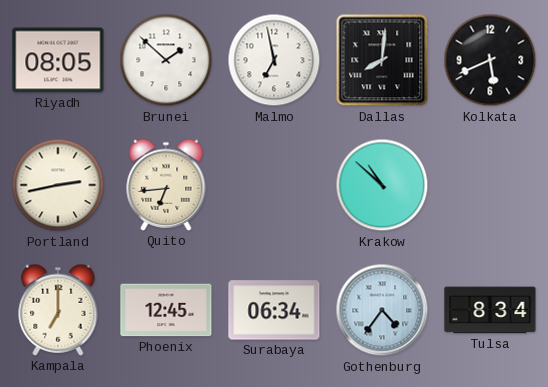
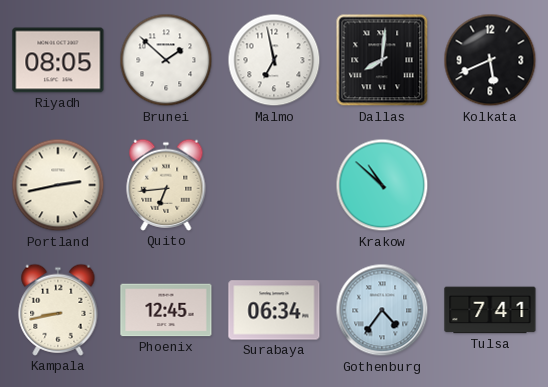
Kampala: 7:00 -> 8:43 (58, 310)
Tulsa: 8:34 -> 7:41 (490, 310)
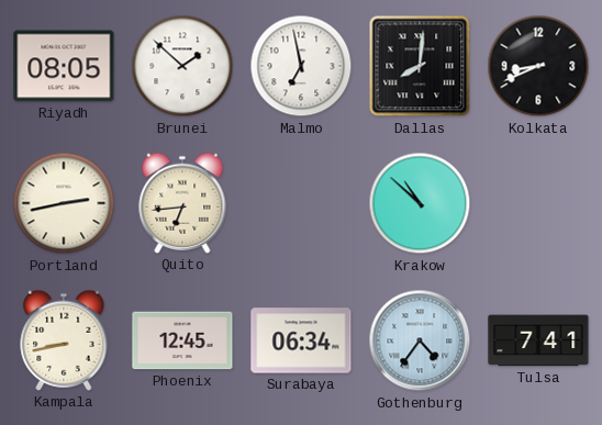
Kolkata: 5:41 -> 8:41 (538, 66)
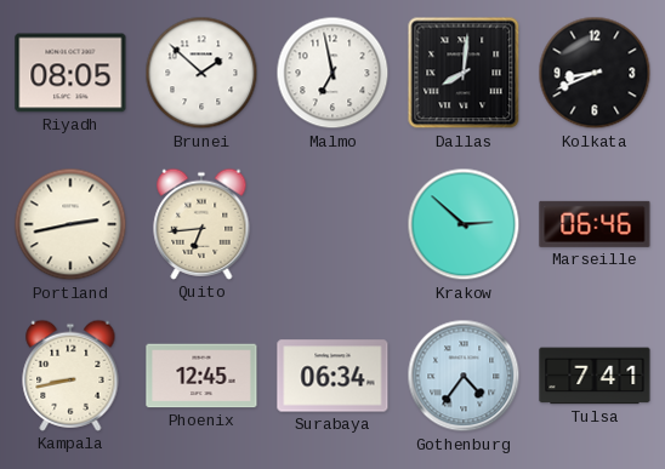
Krakow: 10:52 -> 2:52 (464, 224)
Marseille: none -> 06:46 (595, 224)
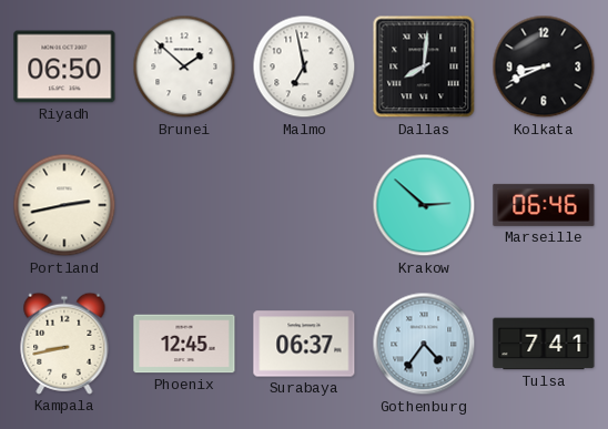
Riyadh: 08:05 -> 06:50 (64, 67)
Quito: 6:44 -> none (201, 224)
Surabaya: 06:34 -> 06:37 (304, 344)
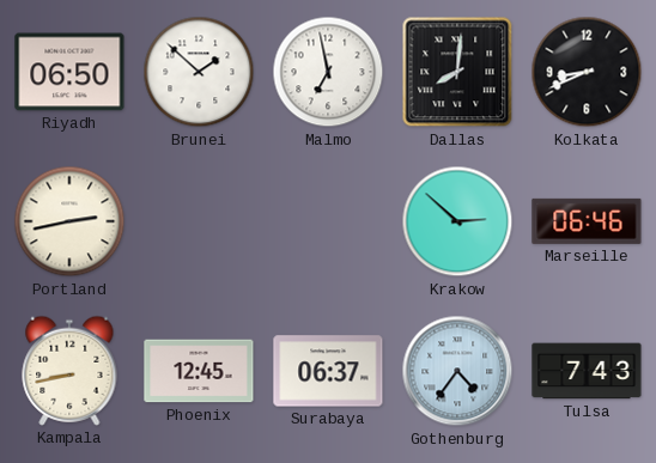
Tulsa: 7:41 -> 7:43 (587, 371)
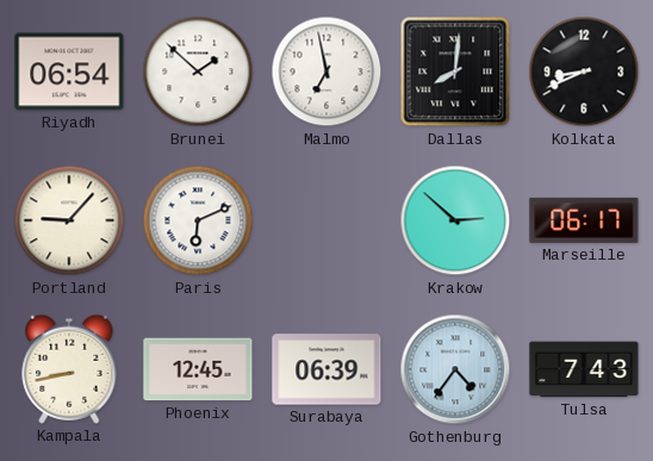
Riyadh: 06:50 -> 06:54 (69, 71)
Portland: 2:43 -> 9:07 (69, 220)
Paris: none -> 6:11 (198, 220)
Marseille: 06:46 -> 06:17 (584, 220)
Surabaya: 06:37 -> 06:39 (326, 369)
